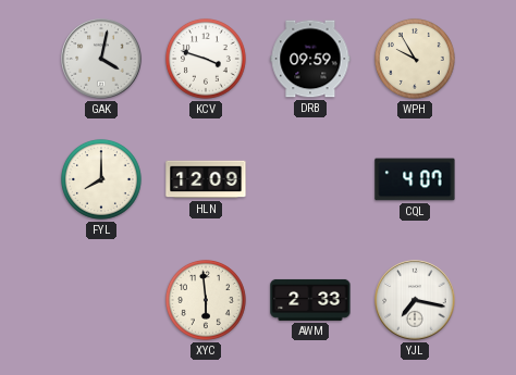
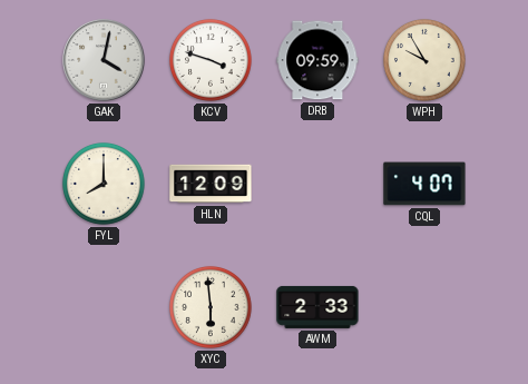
YJL: 7:17 -> none (415, 300)
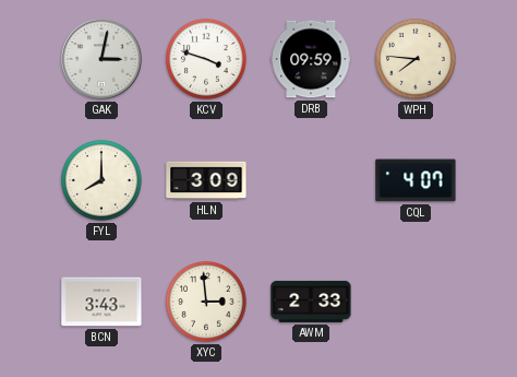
GAK: 4:02 -> 3:02 (101, 59)
WPH: 9:55 -> 7:46 (416, 59)
HLN: 12:09 -> 3:09 (206, 180)
BCN: none -> 3:43 (101, 302)
XYC: 5:59 -> 2:59 (206, 302)
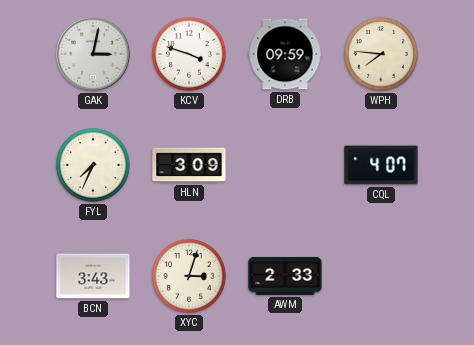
FYL: 8:00 -> 7:34 (93, 165)
XYC: 2:59 -> 3:03 (189, 276)
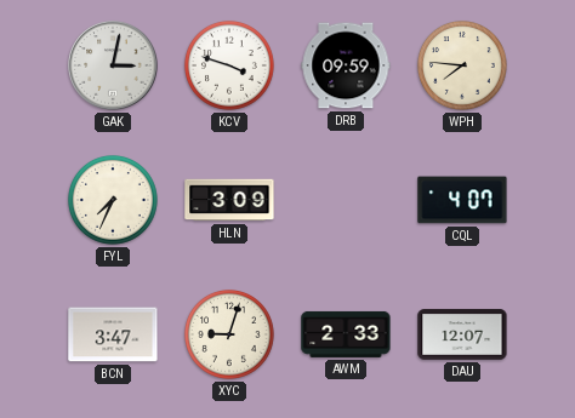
BCN: 3:43 -> 3:47 (113, 334)
XYC: 3:03 -> 9:03 (229, 334)
DAU: none -> 12:07 (462, 334)
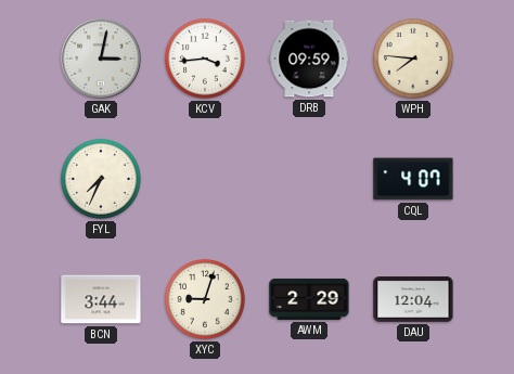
KCV: 3:48 -> 3:44 (205, 59)
HLN: 3:09 -> none (229, 200)
BCN: 3:47 -> 3:44 (101, 299)
AWM: 2:33 -> 2:29 (309, 299)
DAU: 12:07 -> 12:04 (413, 299)
